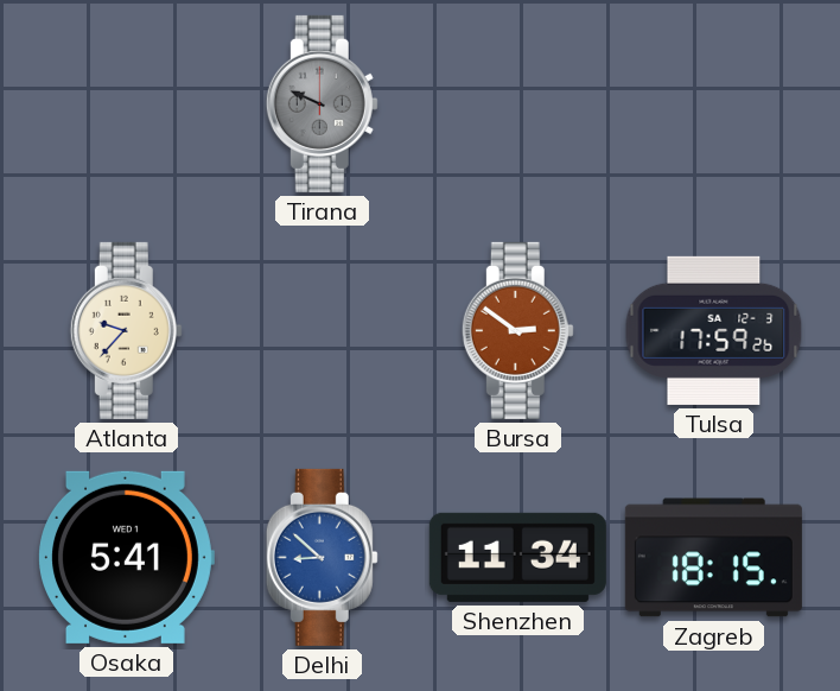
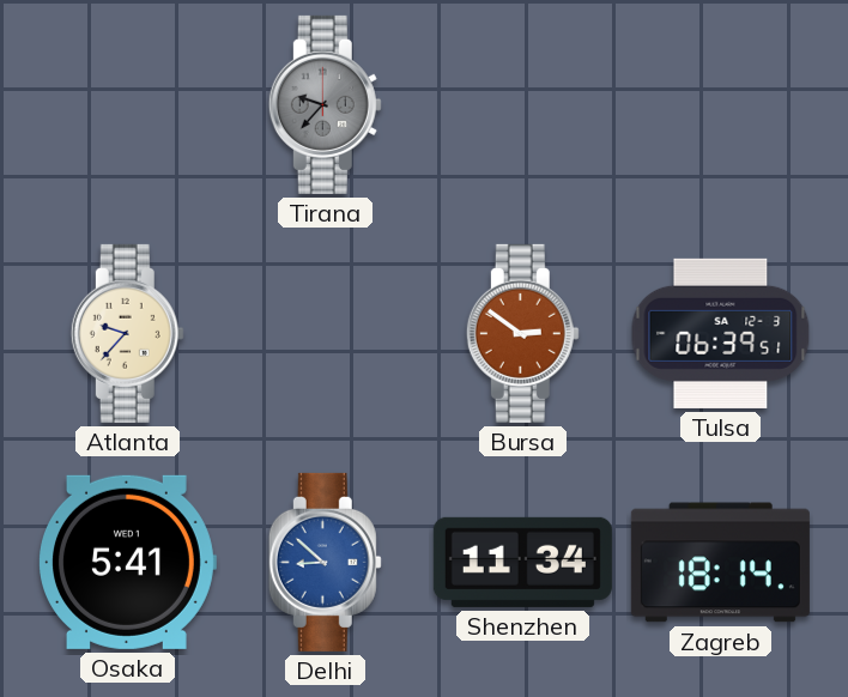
Tirana: 9:49 -> 9:37 (325, 104)
Tulsa: 17:59 -> 06:39 (721, 333)
Zagreb: 18:15 -> 18:14 (720, 563)
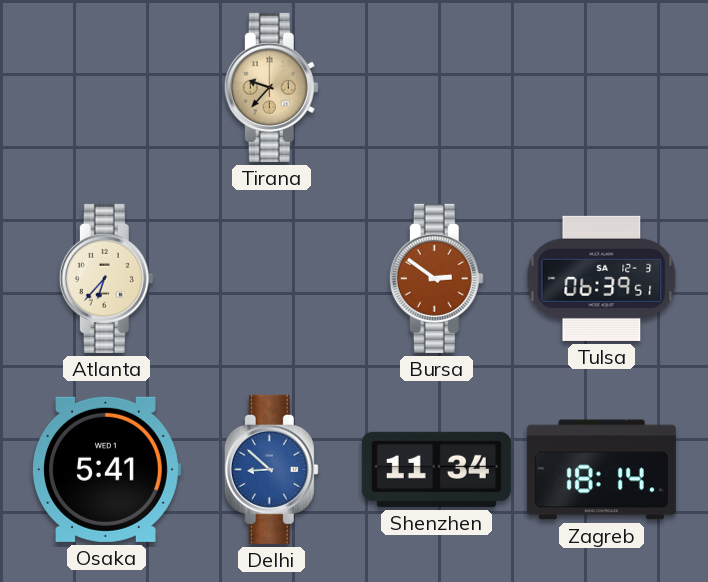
Tirana dial: grey -> champagne (271, 87)
Atlanta: 9:37 -> 6:37 (106, 278)
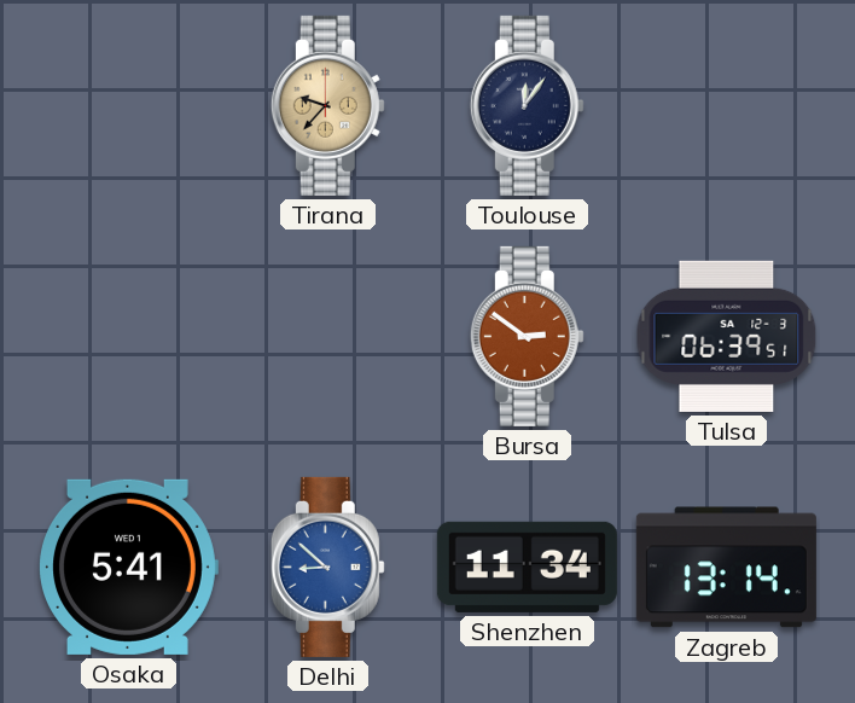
Toulouse: none -> 12:06 (527, 105)
Atlanta: 6:37 -> none (106, 278)
Zagreb: 18:14 -> 13:14 (726, 568)
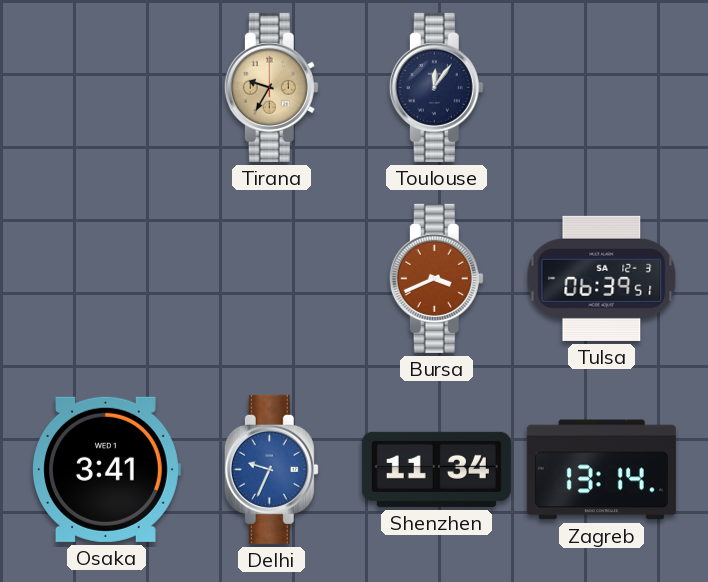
Tirana: 9:37 -> 9:35 (271, 87)
Bursa: 2:51 -> 3:41 (436, 278)
Osaka: 5:41 -> 3:41 (107, 469)
Delhi: 8:52 -> 9:34 (271, 469)
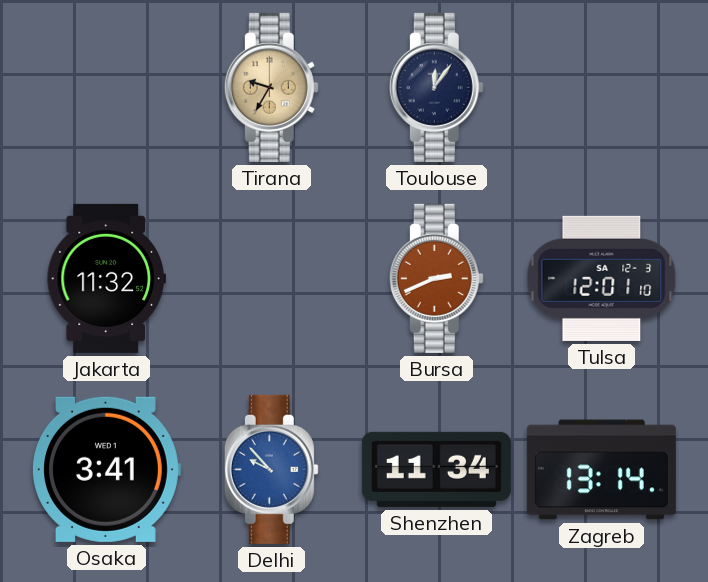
Jakarta: none -> 11:32 (106, 278)
Bursa: 3:41 -> 2:41 (436, 278)
Tulsa: 06:39 -> 12:01 (602, 278)
Delhi: 9:34 -> 9:53 (271, 469)
